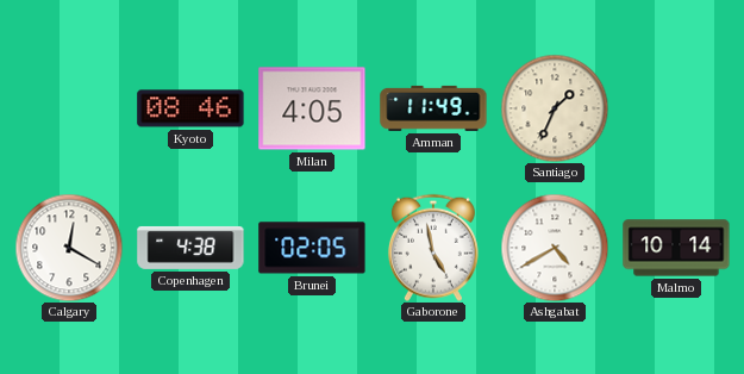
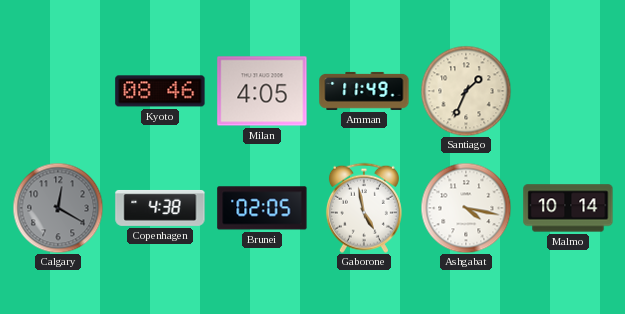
Calgary dial: white -> grey (58, 208)
Ashgabat: 4:40 -> 4:17 (466, 208)
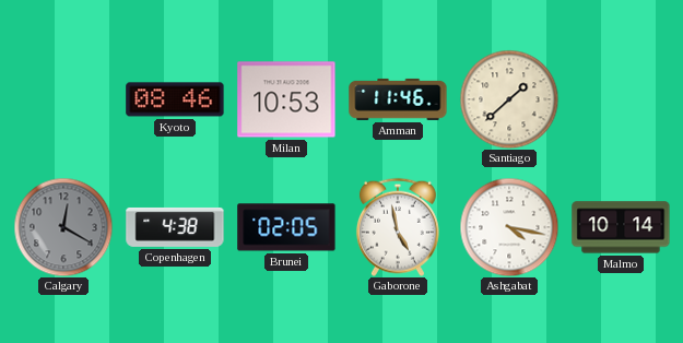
Milan: 4:05 -> 10:53 (286, 99)
Amman: 11:49 -> 11:46 (398, 99)
Santiago: 1:34 -> 1:38 (509, 99)
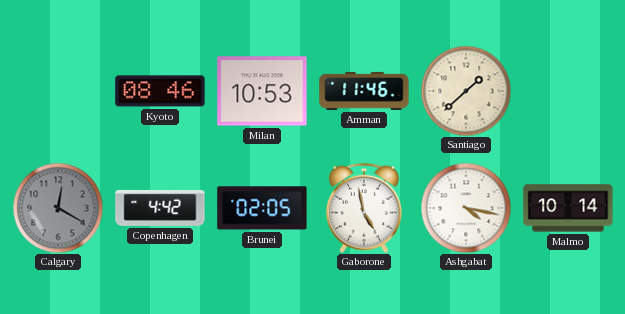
Copenhagen: 4:38 -> 4:42 (160, 208)
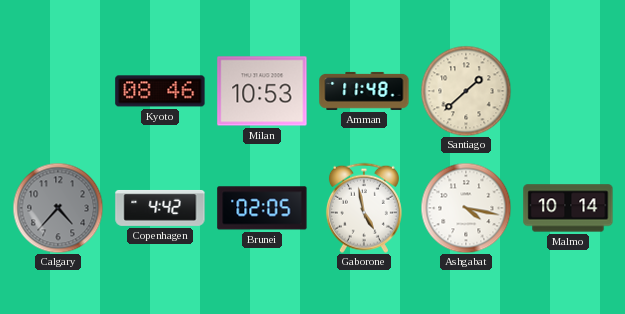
Amman: 11:46 -> 11:48 (364, 91)
Calgary: 12:20 -> 4:37 (58, 208)
